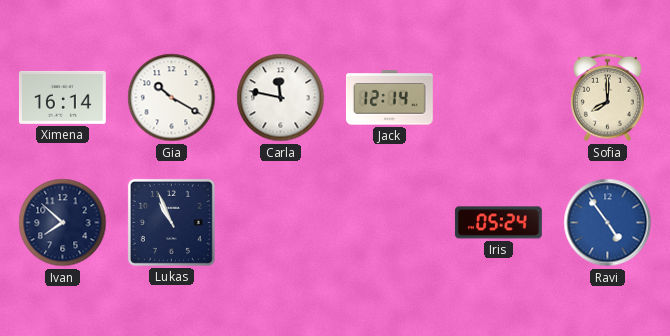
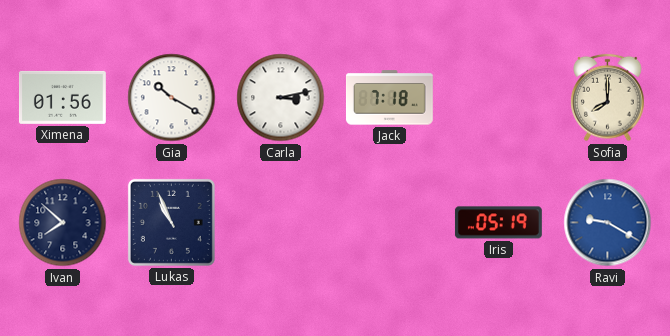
Ximena: 16:14 -> 01:56 (62, 97)
Carla: 11:47 -> 3:13 (281, 98)
Jack: 12:14 -> 7:18 (389, 98)
Iris: 05:24 -> 05:19 (498, 223)
Ravi: 4:54 -> 9:20 (608, 223)
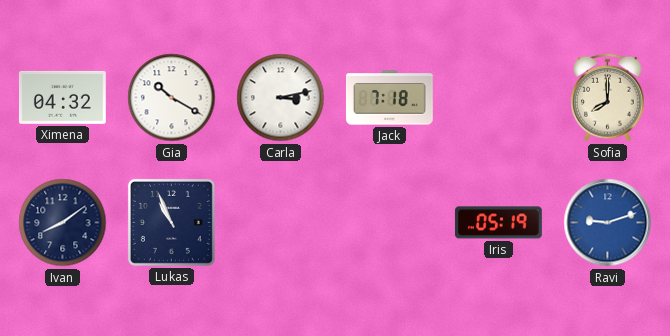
Ximena: 01:56 -> 04:32 (62, 97)
Ivan: 7:52 -> 8:09 (63, 223)
Ravi: 9:20 -> 9:12 (608, 223)
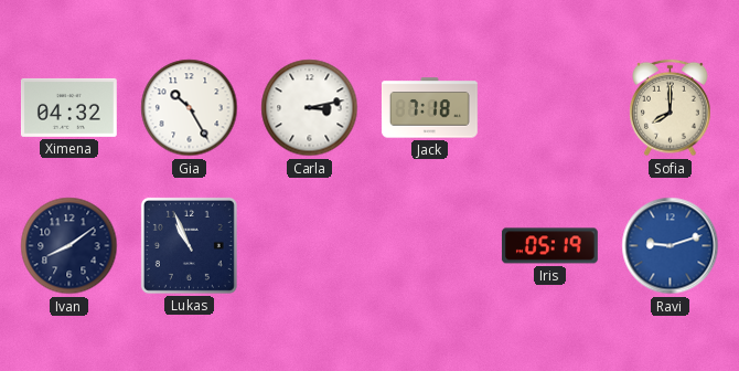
Gia: 10:20 -> 10:25 (190, 108)
